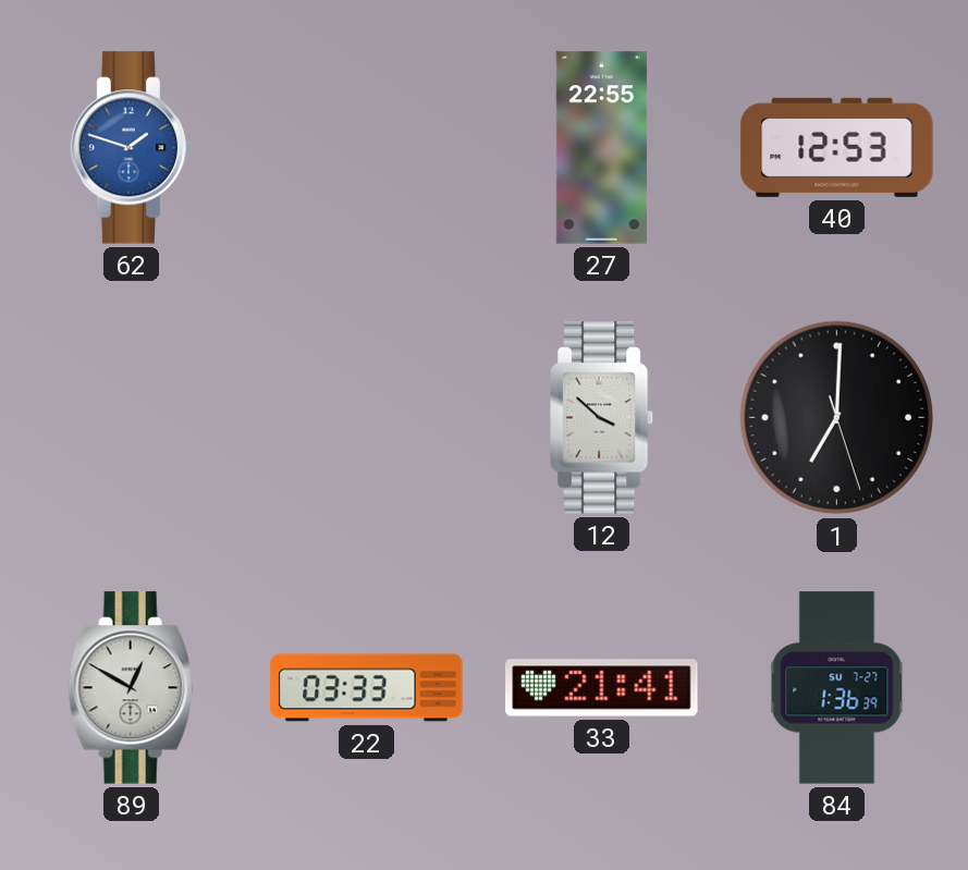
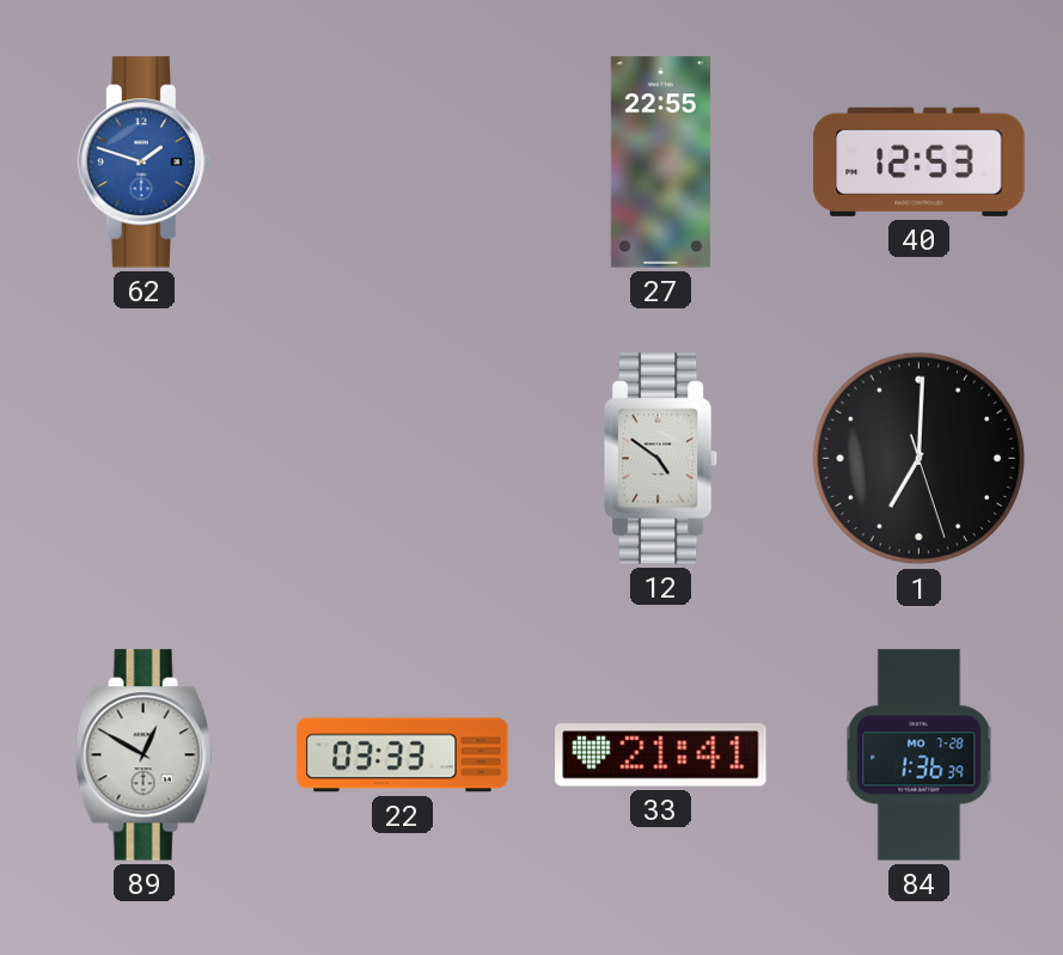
12: 3:52 -> 4:51 (661, 459)
84 date: SU 7-27 -> MO 7-28 (920, 755)
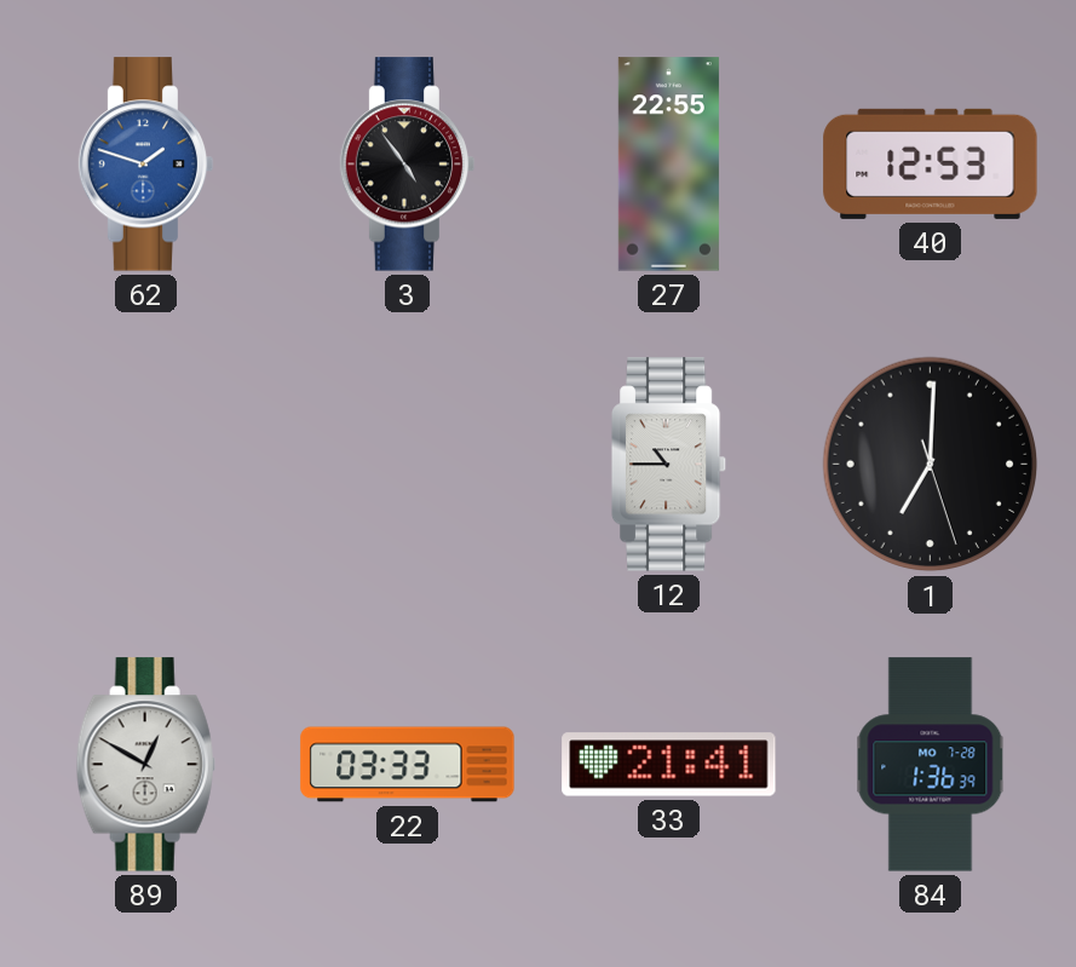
3: none -> 4:54 (408, 165)
12: 4:51 -> 10:45 (669, 465)
